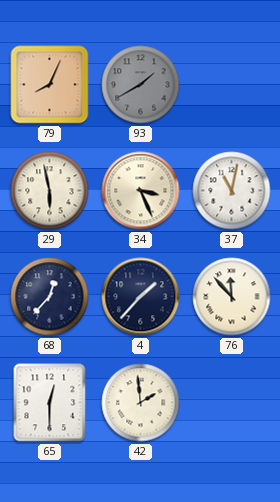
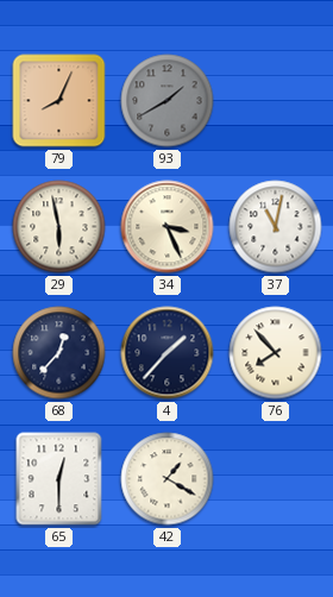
76: 11:53 -> 7:53 (276, 353)
42: 1:59 -> 1:20 (168, 479)
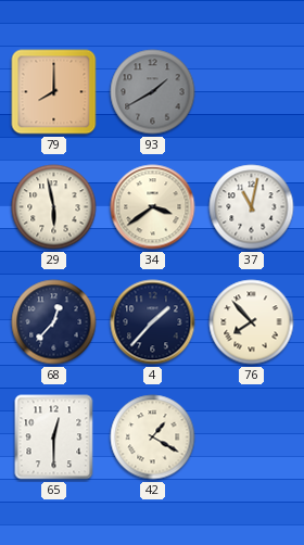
79: 8:04 -> 8:00 (54, 92)
34: 3:26 -> 3:39 (153, 207)
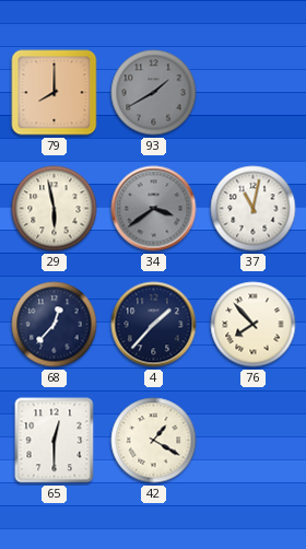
34 dial: cream -> grey (154, 209)
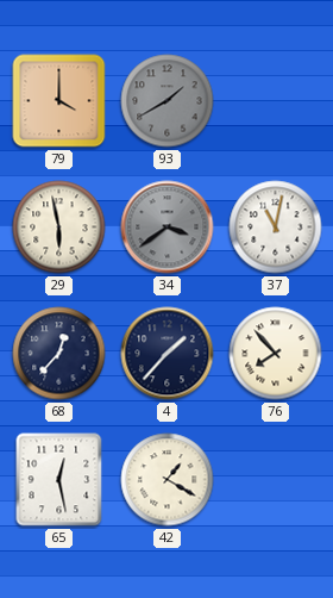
79: 8:00 -> 4:00 (59, 101)
65: 12:30 -> 12:28 (59, 480)
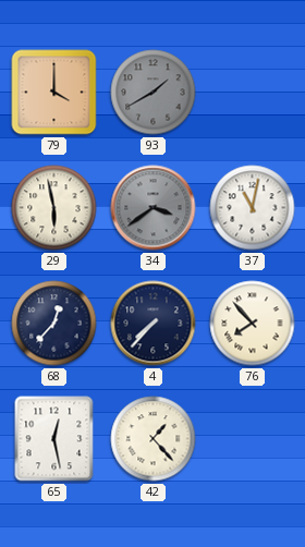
4: 1:37 -> 7:37 (154, 324)
42: 1:20 -> 1:23 (154, 439)
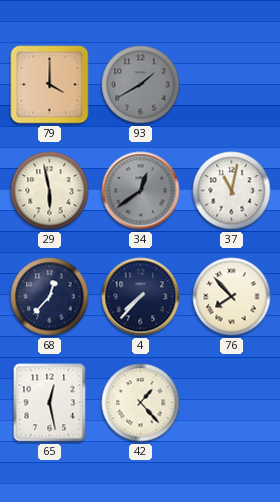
34: 3:39 -> 12:39 (141, 191)
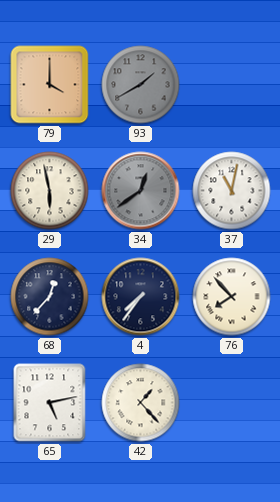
4: 7:37 -> 7:36 (141, 297)
65: 12:28 -> 5:13 (50, 403)
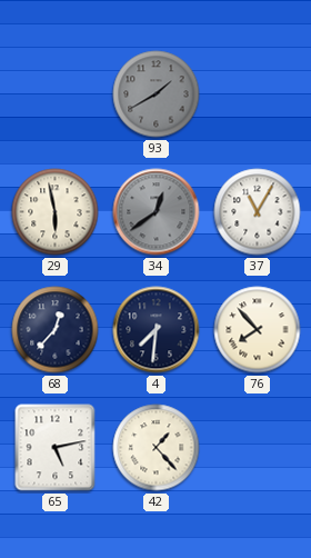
79: 4:00 -> none (50, 85)
37: 11:02 -> 11:05 (258, 212)
4: 7:36 -> 7:31 (157, 330)
